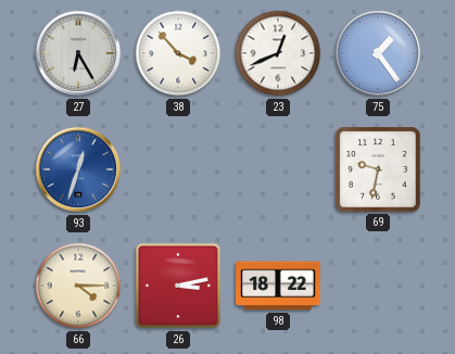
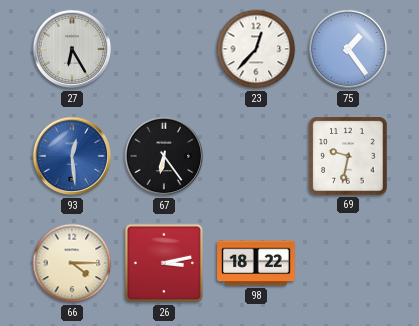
38: 3:53 -> none (178, 53)
23: 12:41 -> 12:37 (256, 49)
93: 12:33 -> 12:29 (72, 156)
67: none -> 6:24 (164, 156)
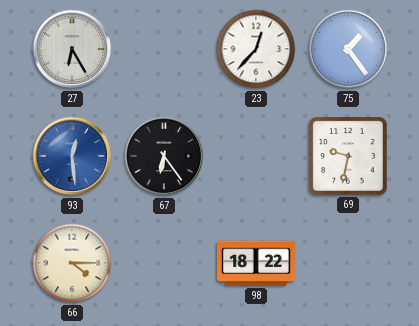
26: 3:13 -> none (164, 263)
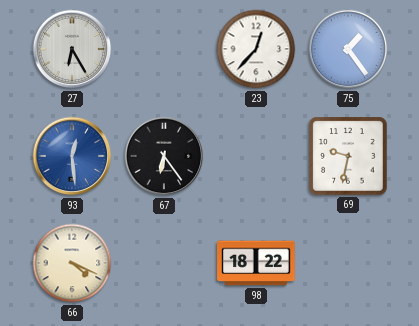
66: 4:15 -> 4:19 (72, 263)
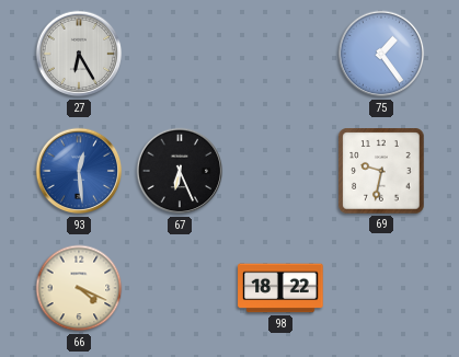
23: 12:37 -> none (256, 49)
67: 6:24 -> 6:26 (180, 171)
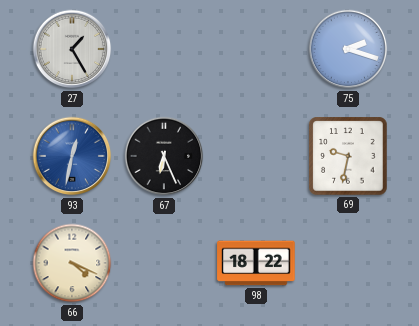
27: 6:25 -> 1:25 (72, 49)
75: 1:24 -> 2:18 (348, 49)
93: 12:29 -> 12:32 (72, 156)
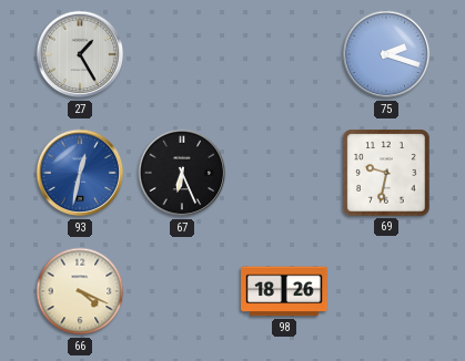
98: 18:22 -> 18:26 (284, 291)
